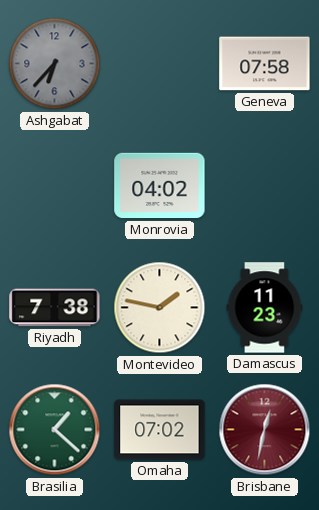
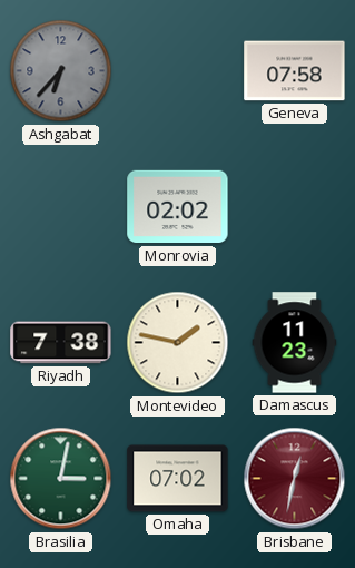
Monrovia: 04:02 -> 02:02 (178, 207)
Brasilia: 1:22 -> 3:02 (61, 479)
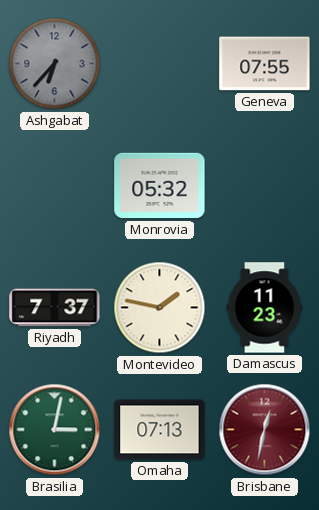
Geneva: 07:58 -> 07:55 (265, 64)
Monrovia: 02:02 -> 05:32 (160, 186)
Riyadh: 7:38 -> 7:37 (55, 308)
Omaha: 07:02 -> 07:13 (160, 430)
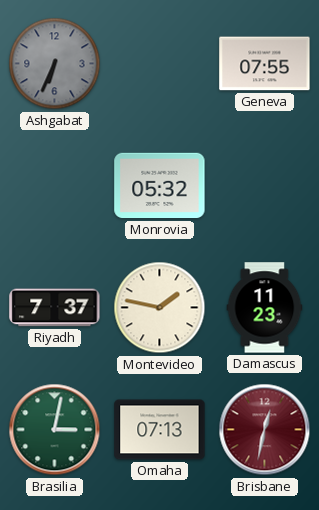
Ashgabat: 6:37 -> 6:34 (55, 64)
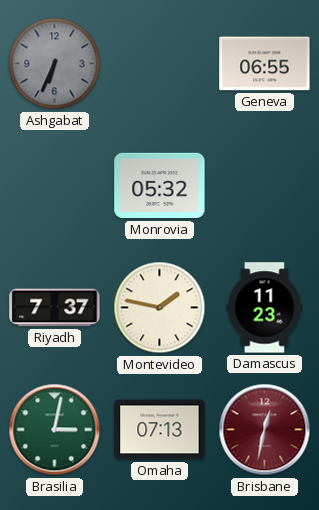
Geneva: 07:55 -> 06:55 (265, 64)
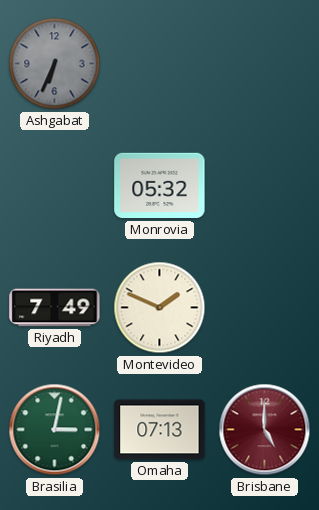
Geneva: 06:55 -> none (265, 64)
Riyadh: 7:37 -> 7:49 (55, 308)
Montevideo: 1:47 -> 1:49 (160, 308)
Damascus: 11:23 -> none (265, 308)
Brisbane: 12:32 -> 5:00 (265, 430)
